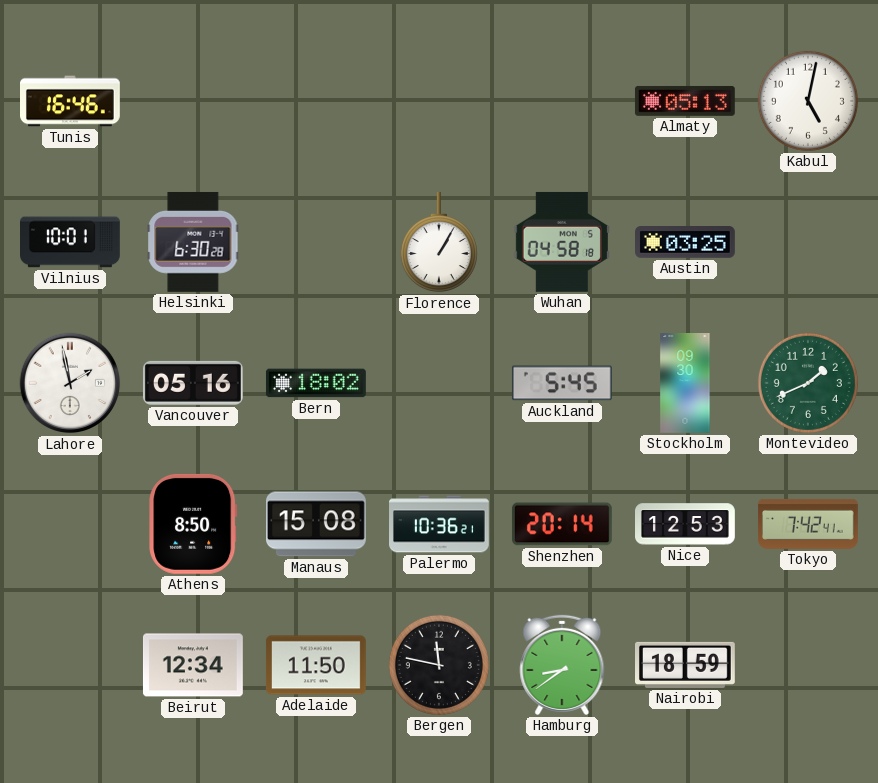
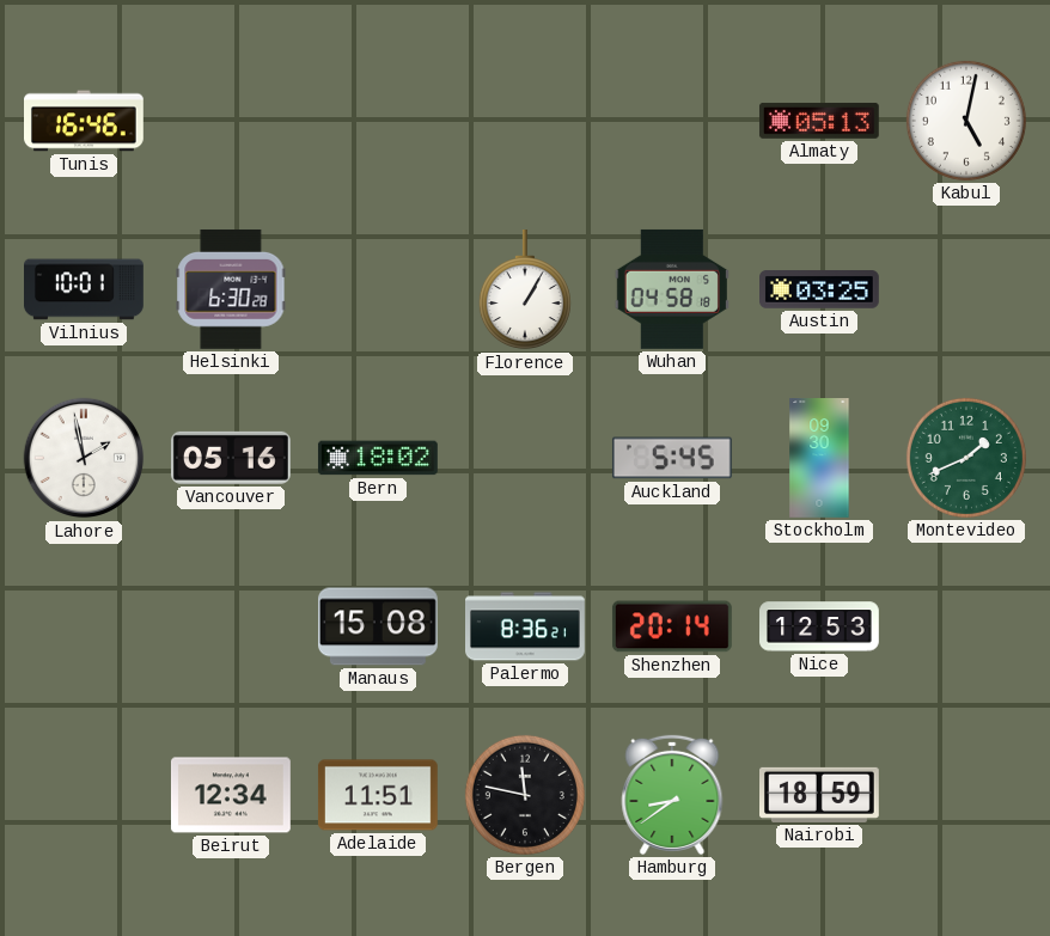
Athens: 8:50 -> none (193, 524)
Palermo: 10:36 -> 8:36 (526, 626)
Tokyo: 7:42 -> none (809, 524)
Adelaide: 11:50 -> 11:51 (378, 795)
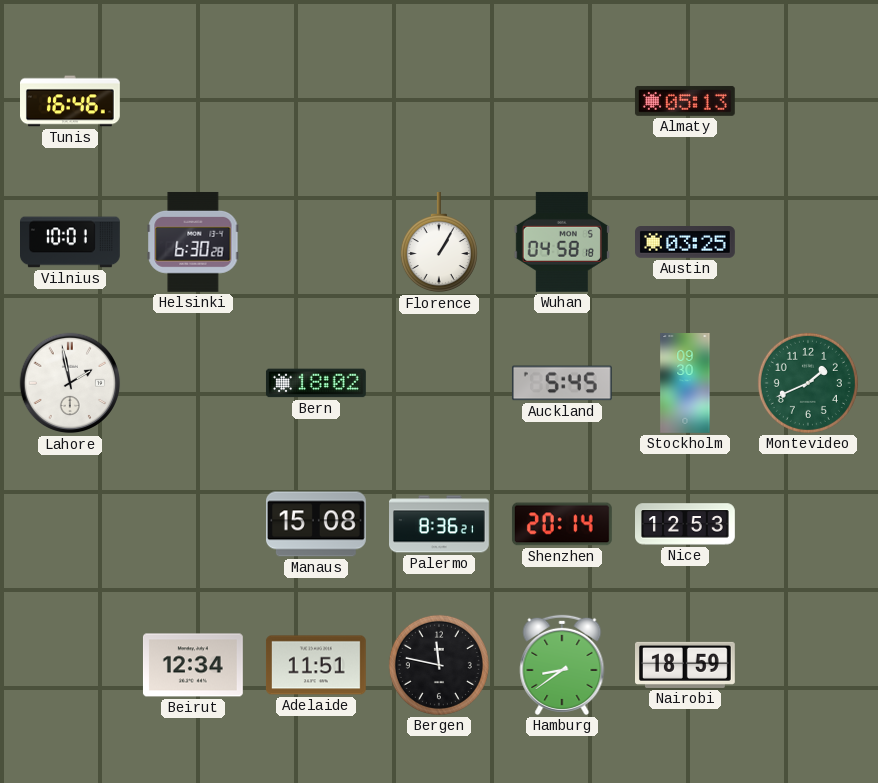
Kabul: 5:02 -> none (966, 121)
Vancouver: 05:16 -> none (231, 458)
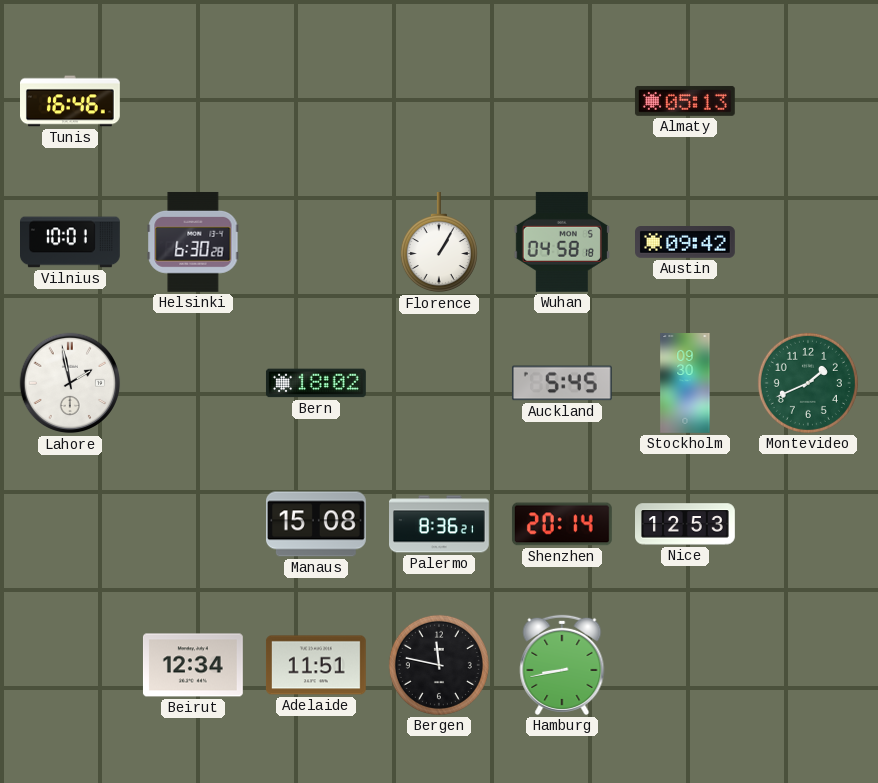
Austin: 03:25 -> 09:42 (686, 242)
Hamburg: 8:39 -> 8:43 (562, 665)
Nairobi: 18:59 -> none (686, 665)
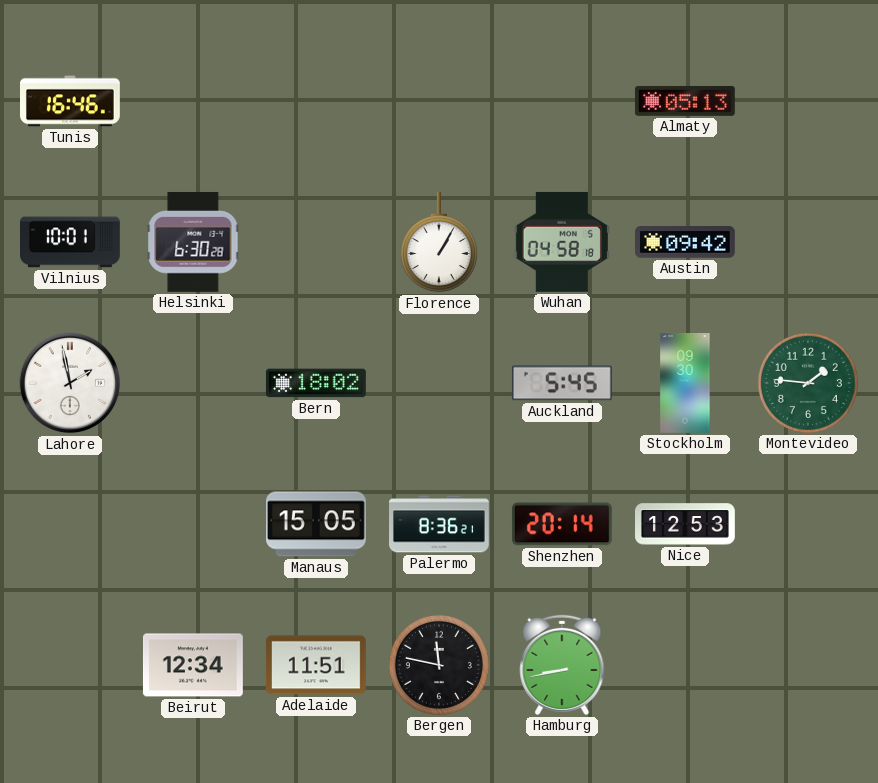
Montevideo: 1:41 -> 1:46 (808, 383)
Manaus: 15:08 -> 15:05 (317, 524)
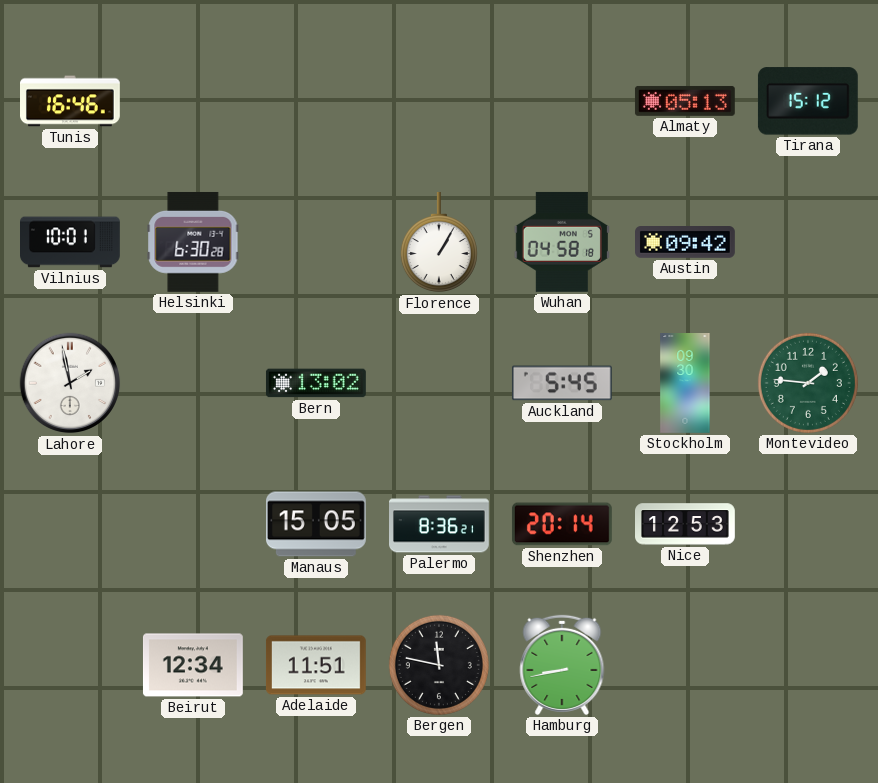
Tirana: none -> 15:12 (808, 101)
Bern: 18:02 -> 13:02 (316, 383)
